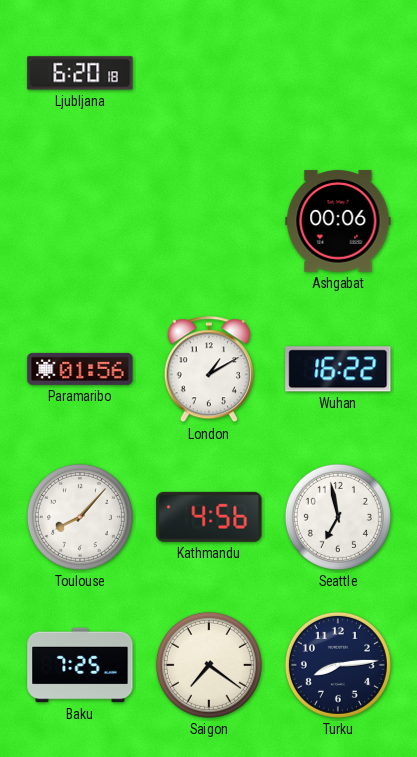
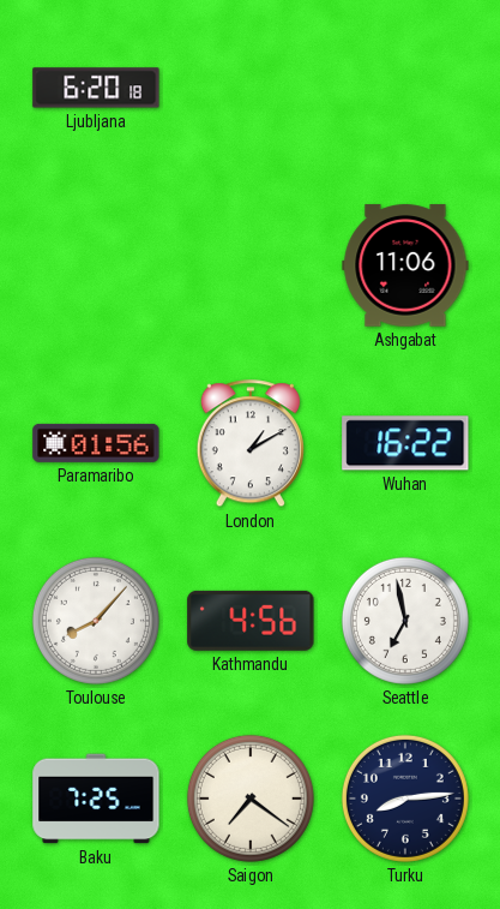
Ashgabat: 00:06 -> 11:06 (405, 265)
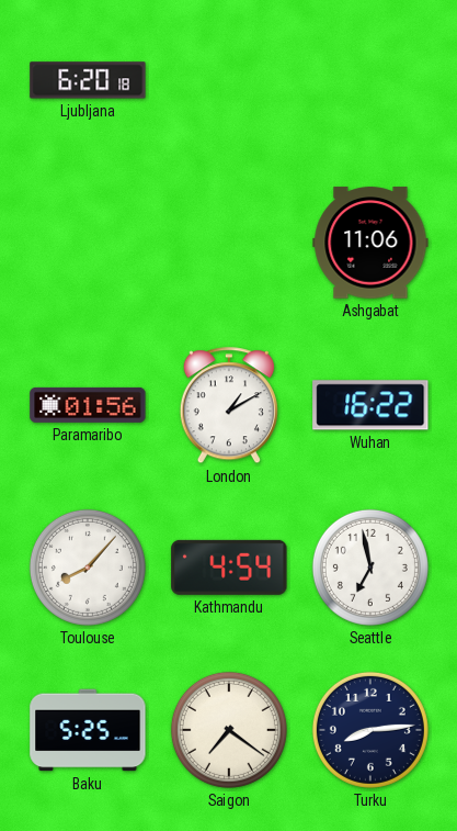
Kathmandu: 4:56 -> 4:54 (229, 568)
Baku: 7:25 -> 5:25 (88, 730)
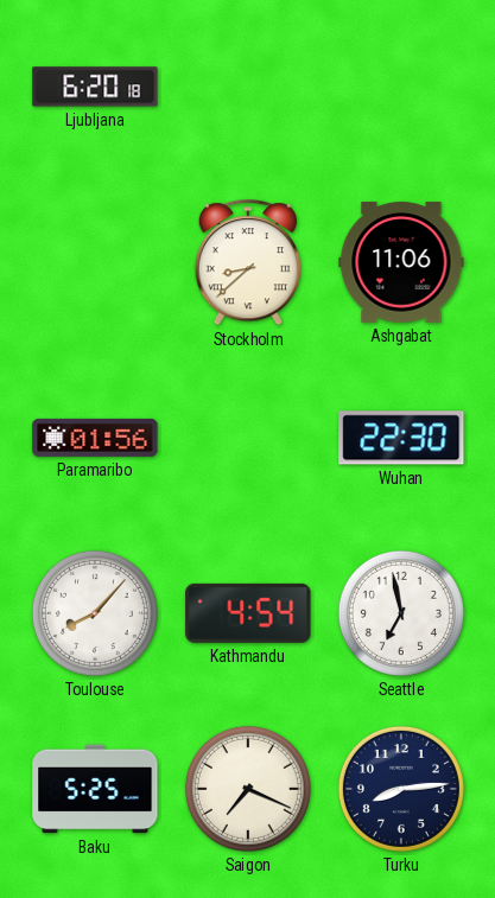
Stockholm: none -> 8:38 (248, 263)
London: 1:10 -> none (229, 406)
Wuhan: 16:22 -> 22:30 (401, 438)
Saigon: 7:21 -> 7:19 (248, 789)
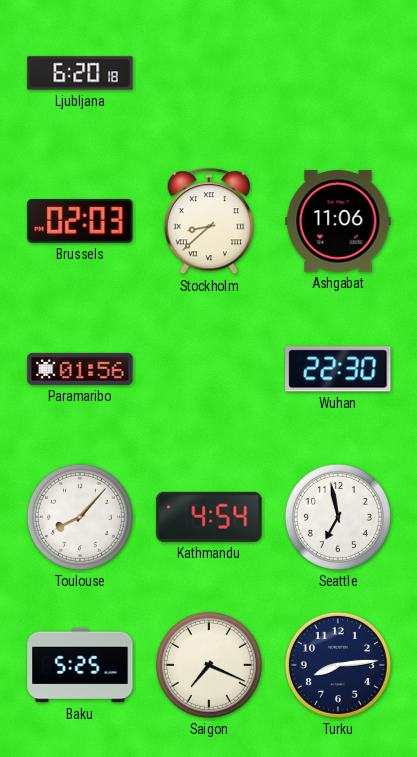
Brussels: none -> 02:03 (80, 221)
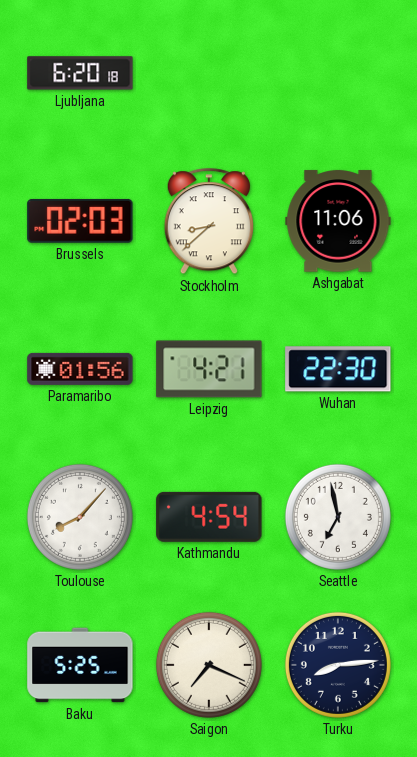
Leipzig: none -> 4:21 (209, 369)
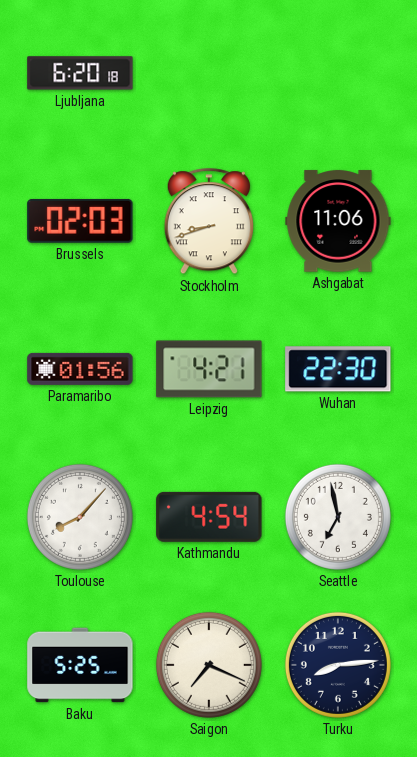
Stockholm: 8:38 -> 8:42 (209, 222)
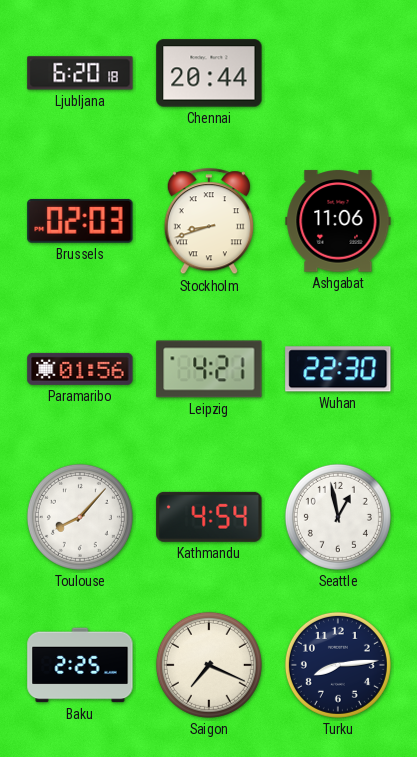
Chennai: none -> 20:44 (209, 73)
Seattle: 6:58 -> 12:58 (338, 517)
Baku: 5:25 -> 2:25 (80, 665)
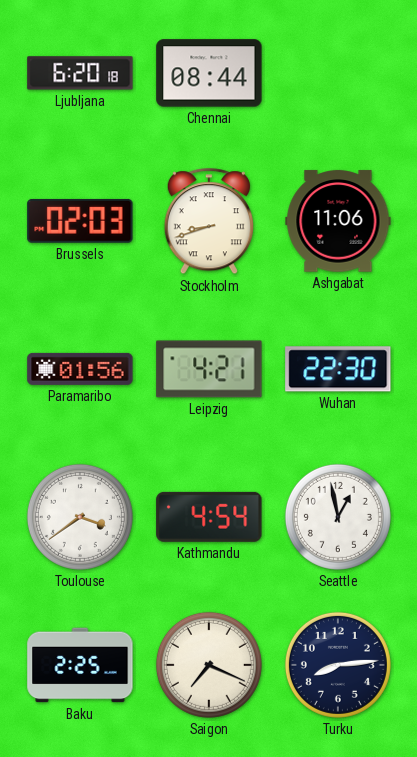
Chennai: 20:44 -> 08:44 (209, 73)
Toulouse: 8:07 -> 3:39 (80, 517)
